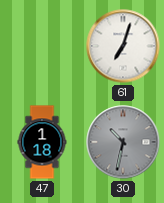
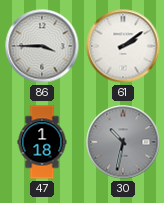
86: none -> 3:45 (42, 46)
61: 7:03 -> 2:09 (123, 46)
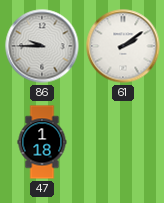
86: 3:45 -> 9:45 (42, 46)
30: 10:32 -> none (123, 142)
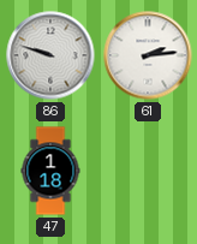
86: 9:45 -> 9:48 (50, 55)
61: 2:09 -> 2:14 (148, 55)
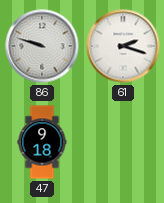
61: 2:14 -> 2:18 (123, 46)
47: 1:18 -> 9:18 (42, 142)
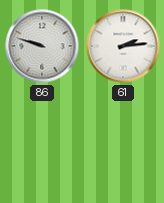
61: 2:18 -> 2:14 (123, 46)
47: 9:18 -> none (42, 142)
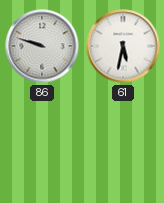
61: 2:14 -> 5:32 (123, 46)
